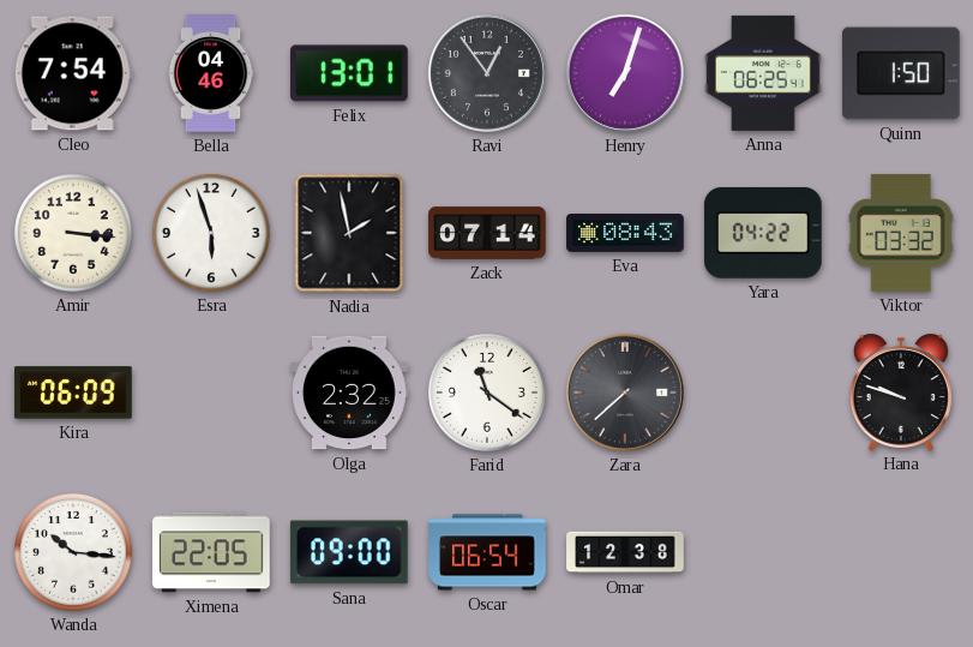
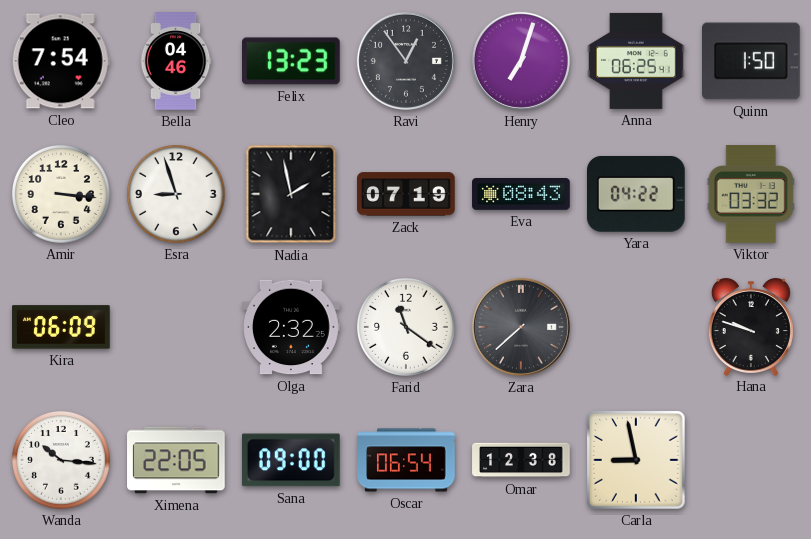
Felix: 13:01 -> 13:23 (292, 61)
Esra: 5:57 -> 8:57 (177, 195)
Zack: 07:14 -> 07:19 (406, 194)
Carla: none -> 8:58 (637, 461)
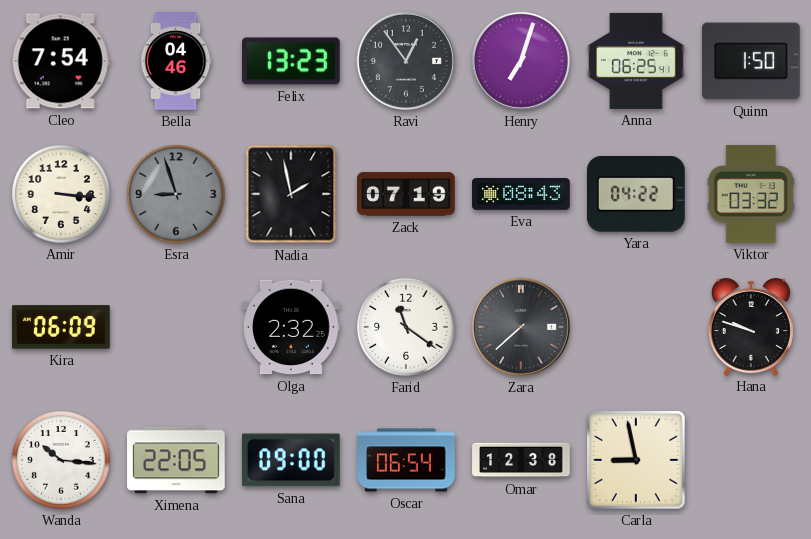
Esra dial: white -> grey (177, 195)
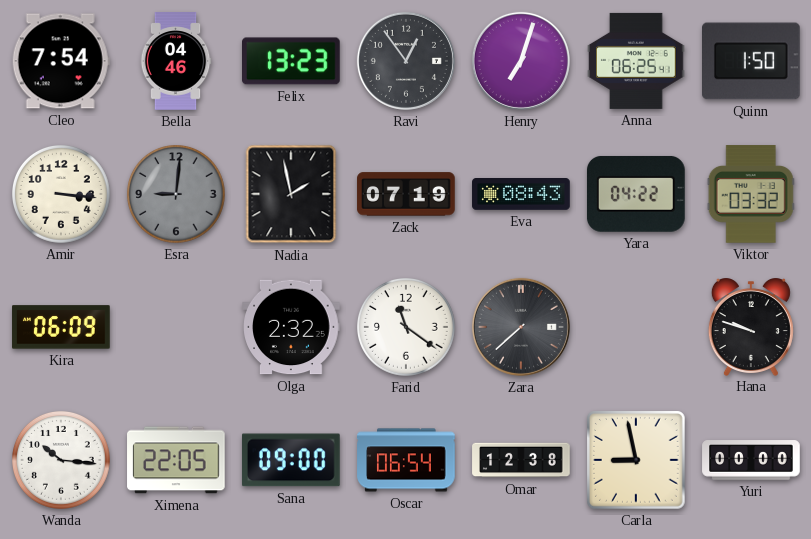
Esra: 8:57 -> 9:01 (177, 195)
Yuri: none -> 00:00 (751, 460)
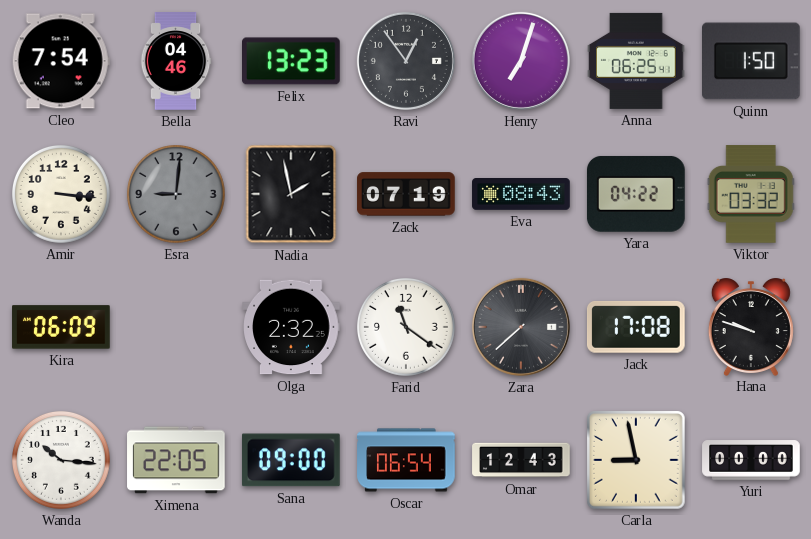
Jack: none -> 17:08 (636, 327)
Omar: 12:38 -> 12:43 (521, 460)
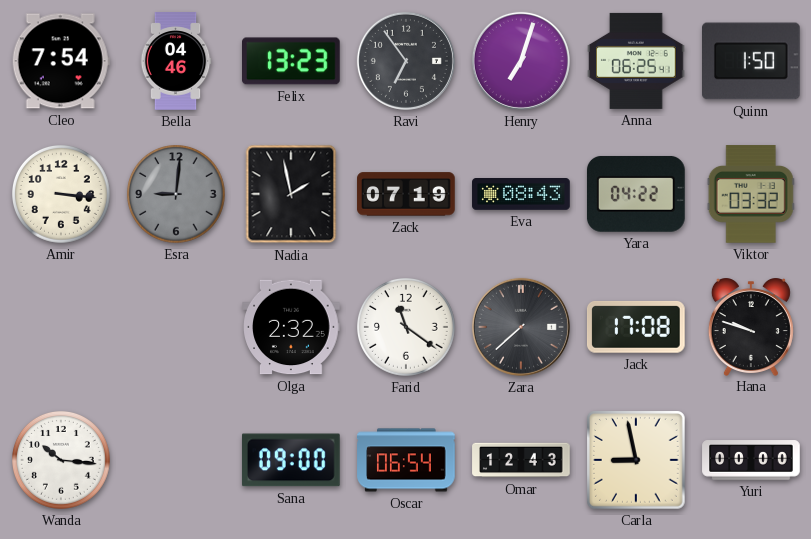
Ravi: 12:54 -> 6:54 (406, 61)
Kira: 06:09 -> none (61, 327)
Ximena: 22:05 -> none (176, 460)
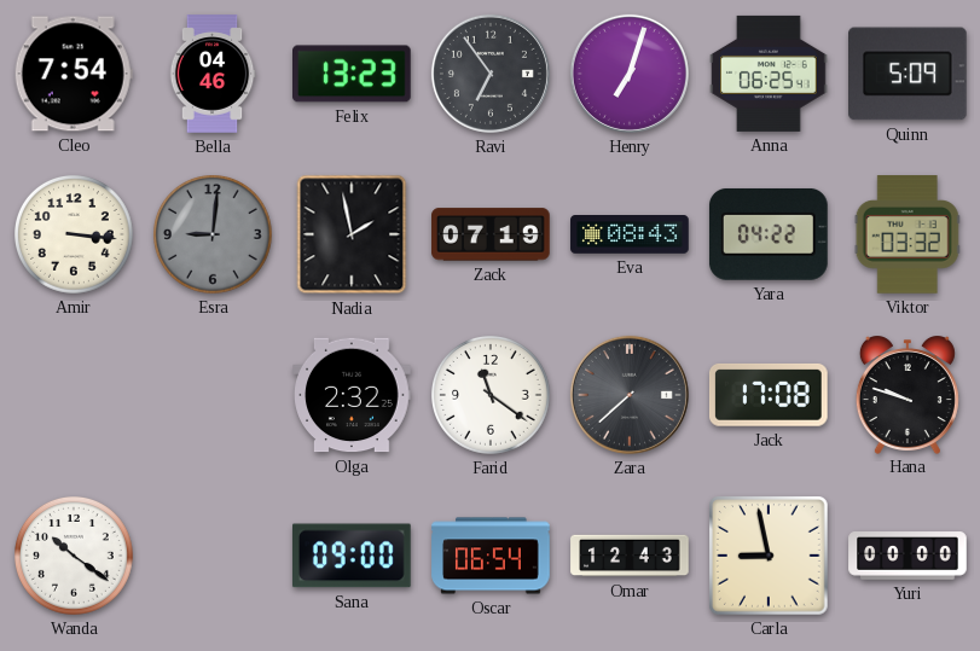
Quinn: 1:50 -> 5:09 (909, 74)
Wanda: 10:16 -> 10:21 (75, 557)
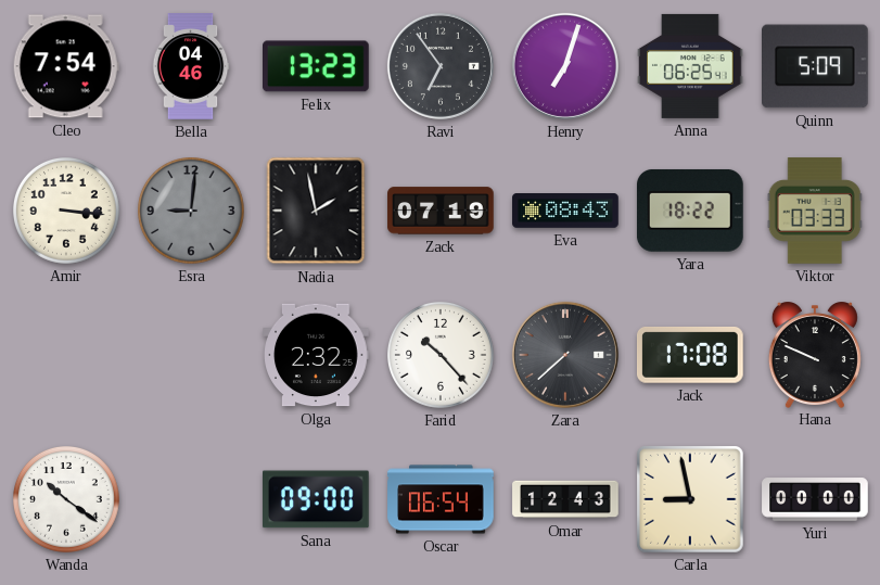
Yara: 04:22 -> 18:22 (690, 211)
Viktor: 03:32 -> 03:33 (815, 211)
Farid: 11:21 -> 10:23 (442, 356)
Hana: 9:48 -> 9:49 (815, 355)
